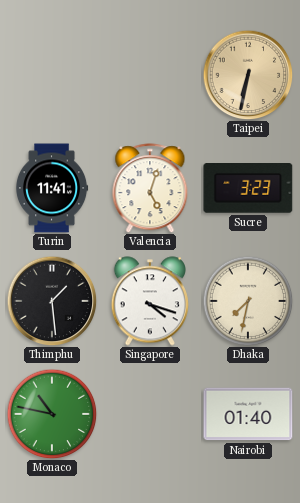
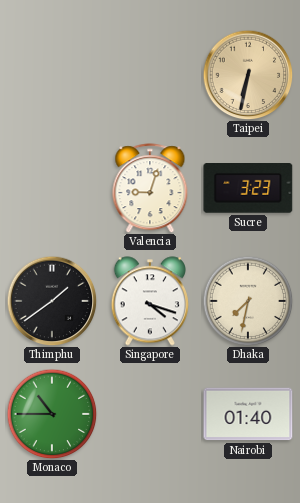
Turin: 11:41 -> none (52, 188)
Valencia: 5:03 -> 9:03 (150, 188)
Thimphu: 1:29 -> 1:39 (52, 301)
Monaco: 10:47 -> 10:45 (52, 414)
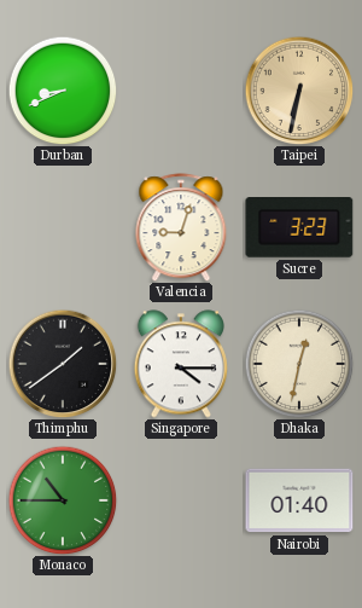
Durban: none -> 8:41 (63, 91)
Singapore: 4:18 -> 4:15 (181, 364)
Dhaka: 7:32 -> 12:32 (299, 364)
